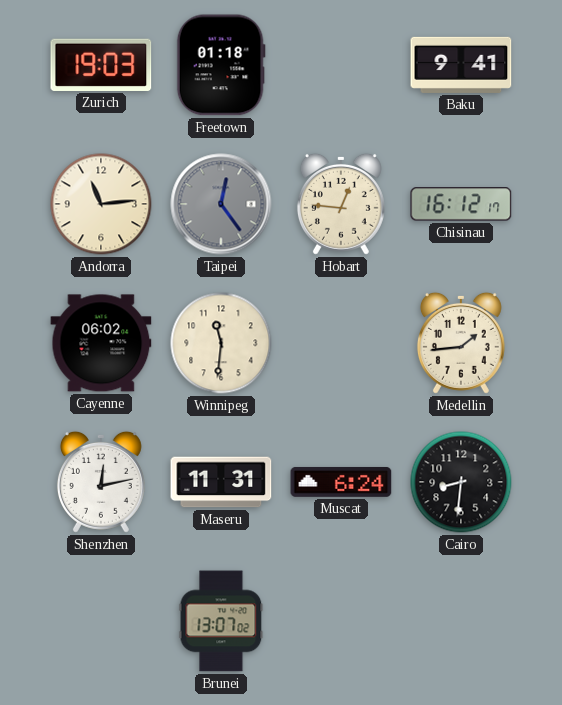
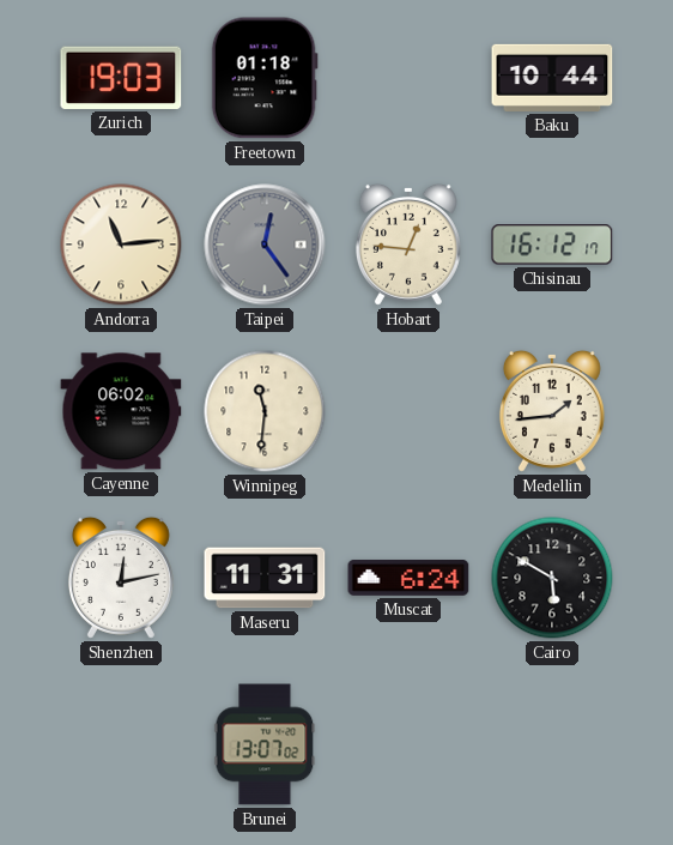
Baku: 9:41 -> 10:44 (552, 78)
Cairo: 8:31 -> 5:50 (552, 578)
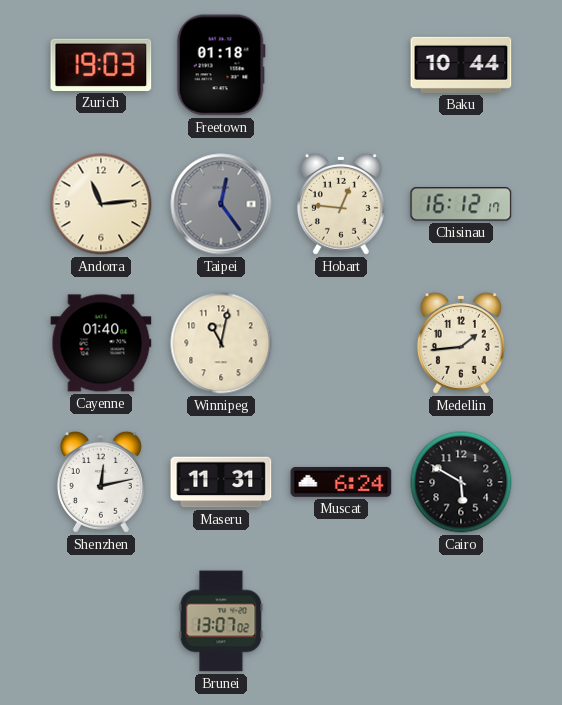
Cayenne: 06:02 -> 01:40 (101, 343)
Winnipeg: 11:31 -> 11:02 (221, 343)
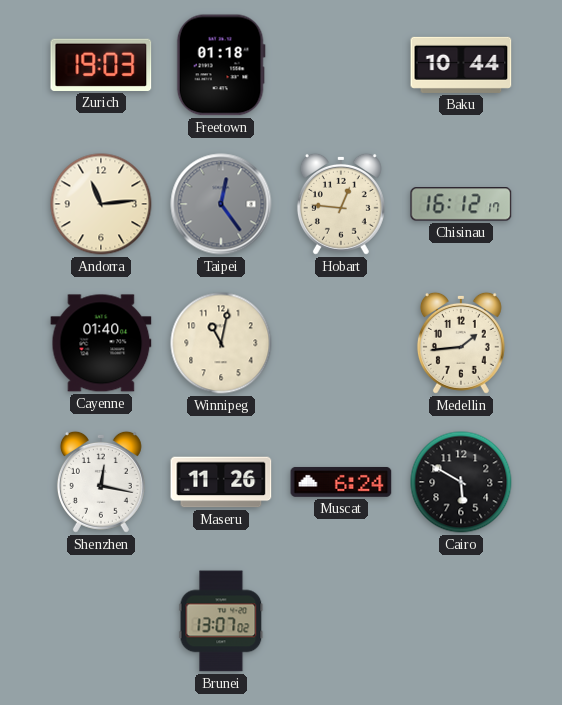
Shenzhen: 12:13 -> 12:17 (101, 482)
Maseru: 11:31 -> 11:26 (221, 482)
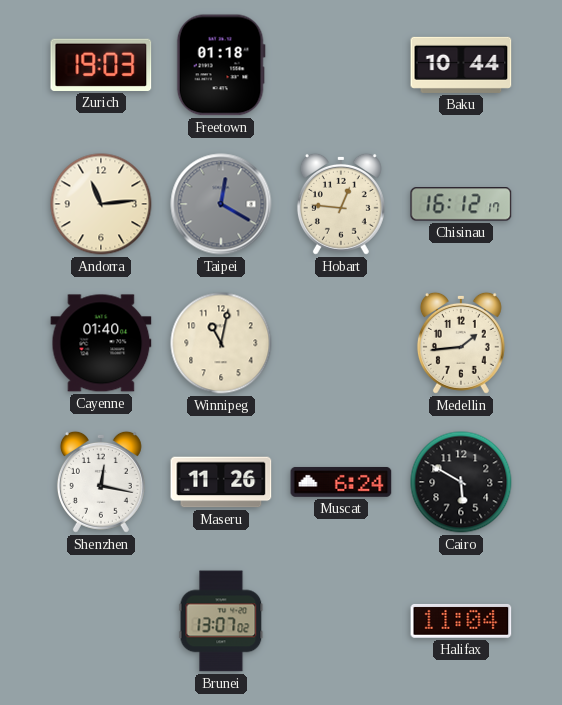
Taipei: 12:24 -> 12:20 (221, 204)
Halifax: none -> 11:04 (461, 621)
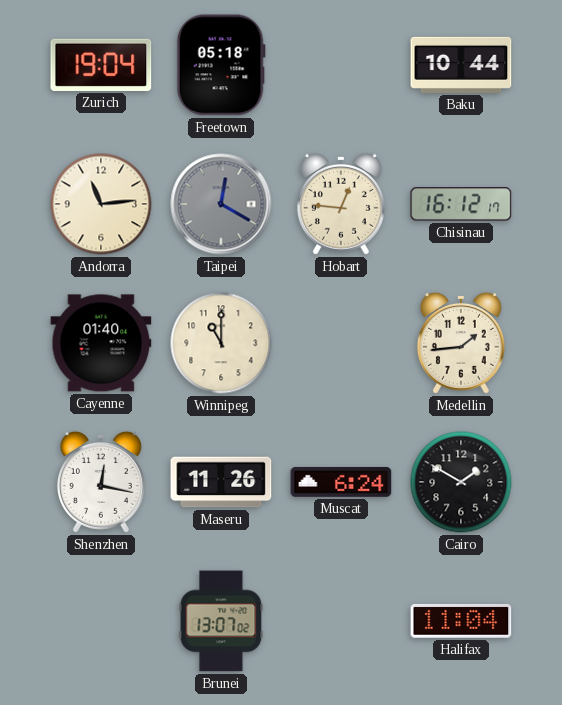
Zurich: 19:03 -> 19:04 (101, 65)
Freetown: 01:18 -> 05:18 (221, 65)
Winnipeg: 11:02 -> 11:00 (221, 343)
Cairo: 5:50 -> 1:50 (461, 482)
